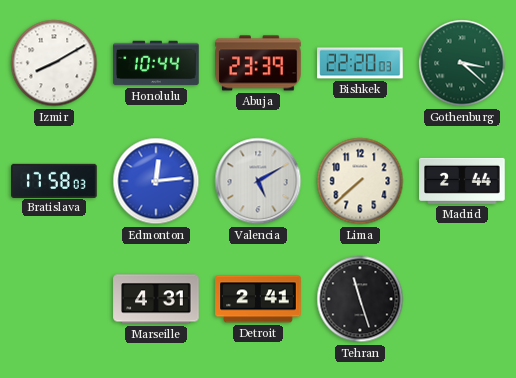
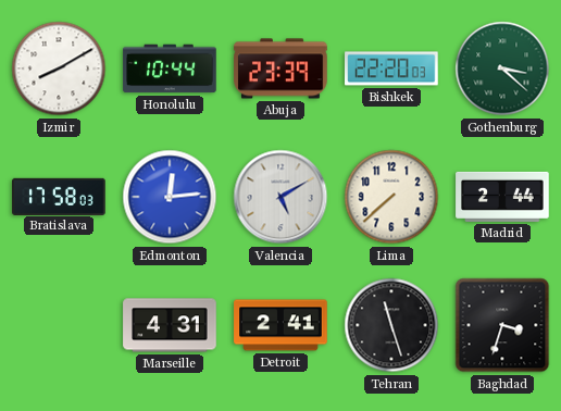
Baghdad: none -> 3:33 (502, 325)
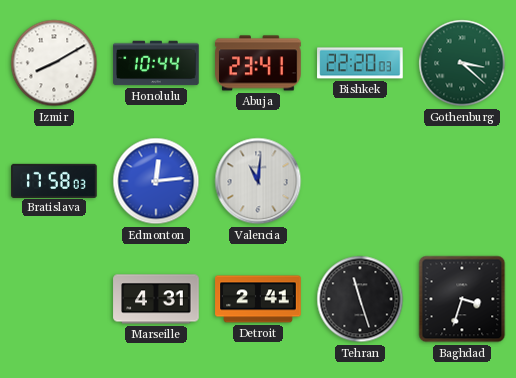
Abuja: 23:39 -> 23:41 (258, 63)
Valencia: 5:10 -> 11:01 (258, 181)
Lima: 7:38 -> none (391, 197)
Madrid: 2:44 -> none (502, 197)
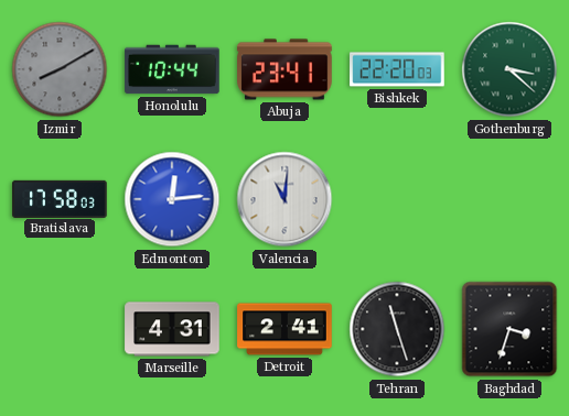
Izmir dial: white -> grey (60, 69)
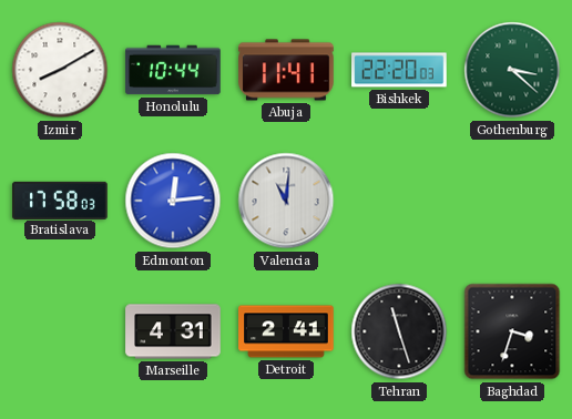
Izmir dial: grey -> white (60, 70)
Abuja: 23:41 -> 11:41 (286, 70)
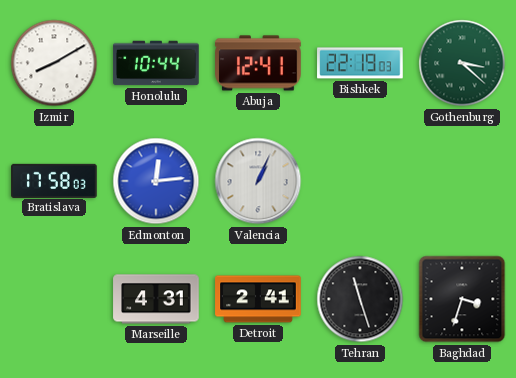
Abuja: 11:41 -> 12:41 (258, 63)
Bishkek: 22:20 -> 22:19 (360, 63)
Valencia: 11:01 -> 1:04 (258, 181)
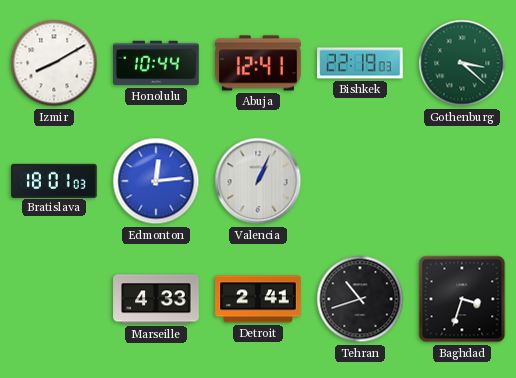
Bratislava: 17:58 -> 18:01 (54, 180)
Marseille: 4:31 -> 4:33 (156, 299)
Tehran: 11:27 -> 10:42 (360, 299)
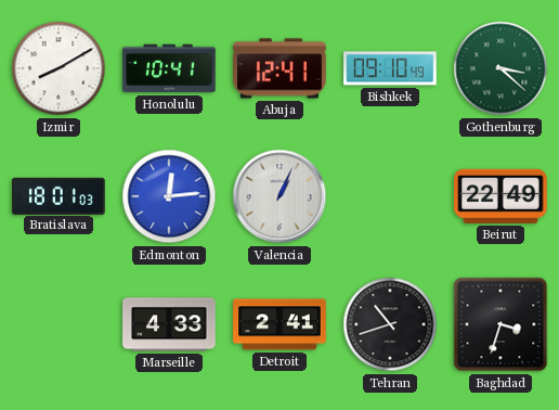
Honolulu: 10:44 -> 10:41 (169, 68)
Bishkek: 22:19 -> 09:10 (390, 68)
Beirut: none -> 22:49 (500, 196)
